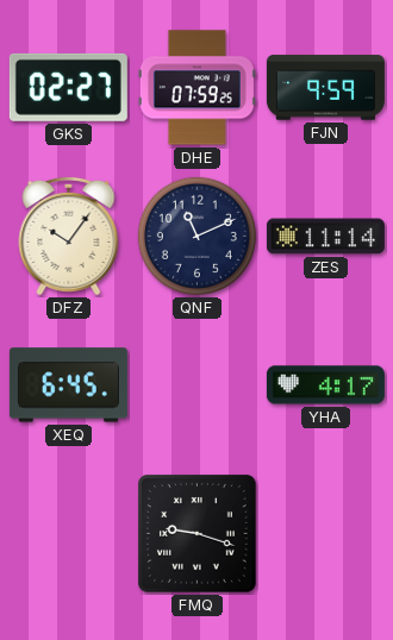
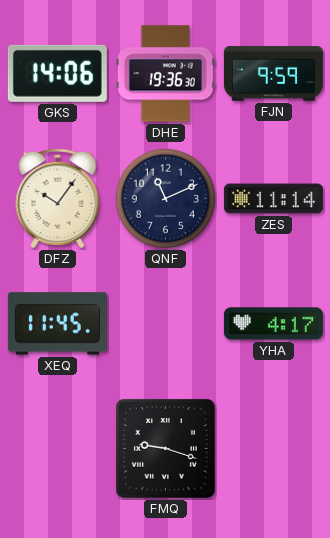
GKS: 02:27 -> 14:06 (57, 73)
DHE: 07:59 -> 19:36 (165, 74)
XEQ: 6:45 -> 11:45 (57, 324)
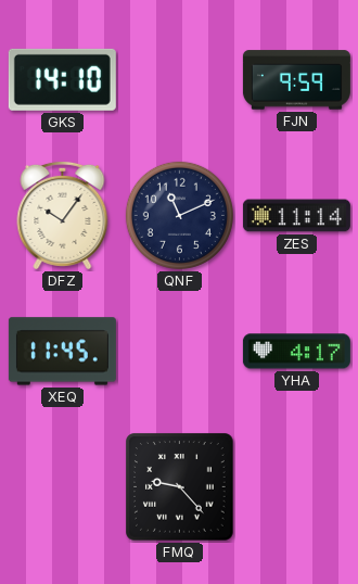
GKS: 14:06 -> 14:10 (62, 79)
DHE: 19:36 -> none (165, 74)
FMQ: 9:18 -> 9:23 (180, 487)
